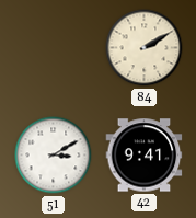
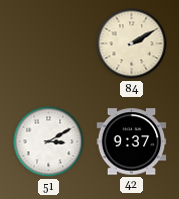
42: 9:41 -> 9:37 (132, 142)
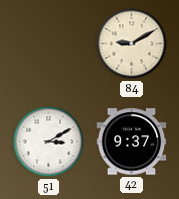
84: 2:10 -> 9:10 (132, 44)
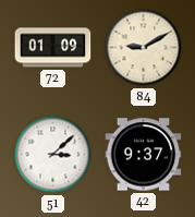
72: none -> 01:09 (53, 48)
51: 3:10 -> 3:08 (53, 155)
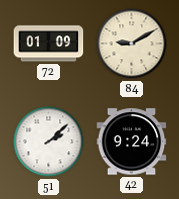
51: 3:08 -> 2:08 (49, 142)
42: 9:37 -> 9:24 (132, 142)
